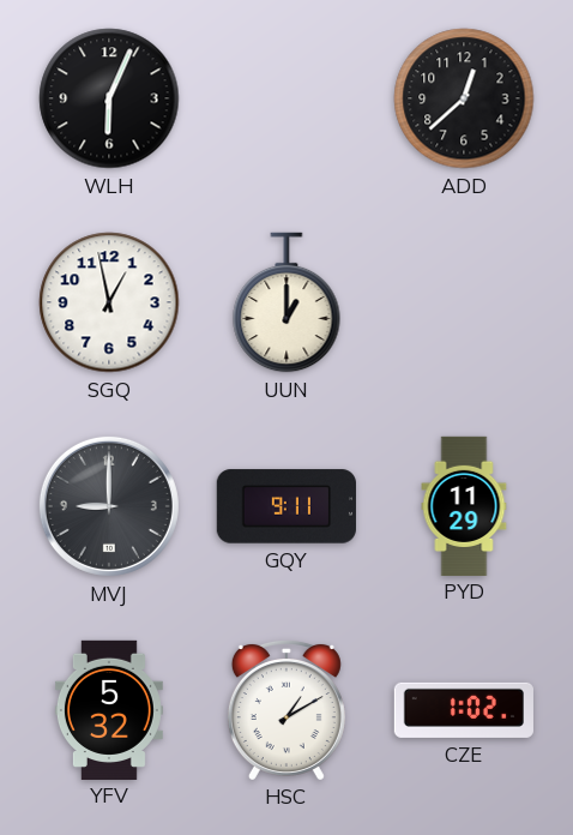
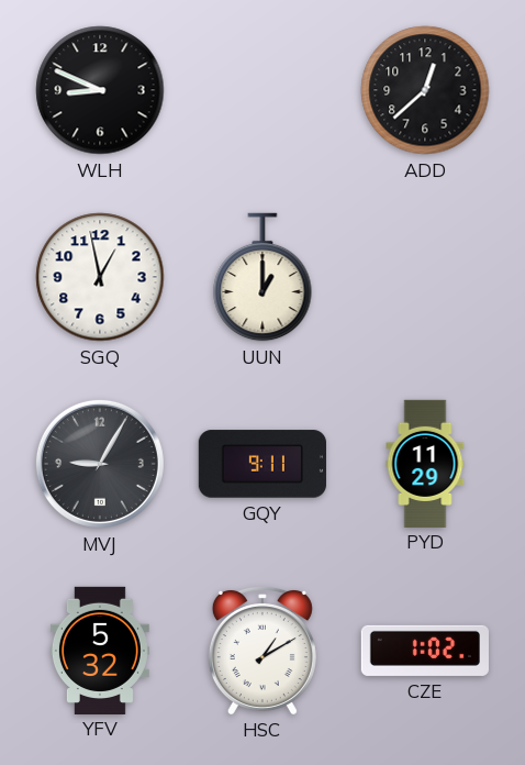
WLH: 6:04 -> 8:49 (100, 90)
MVJ: 9:00 -> 9:05 (100, 464)
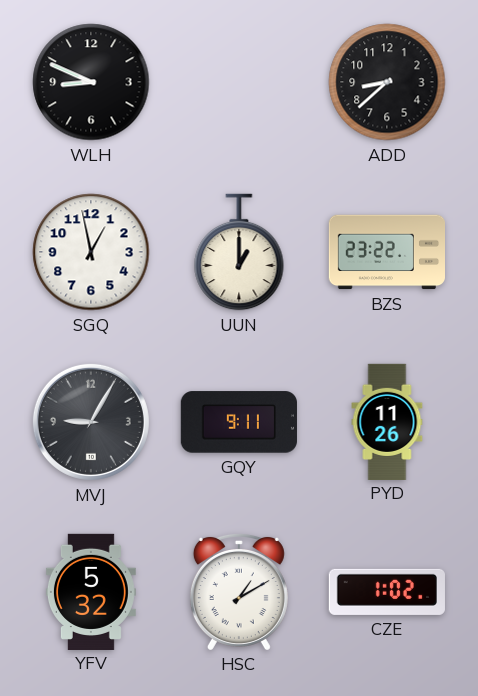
ADD: 12:38 -> 8:38 (387, 82)
BZS: none -> 23:22 (386, 252)
PYD: 11:29 -> 11:26 (387, 421)
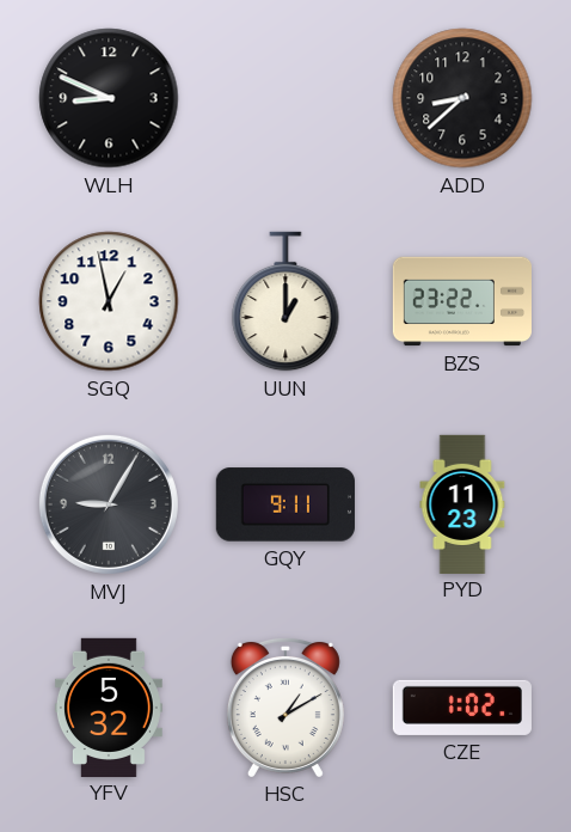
PYD: 11:26 -> 11:23 (462, 503)
